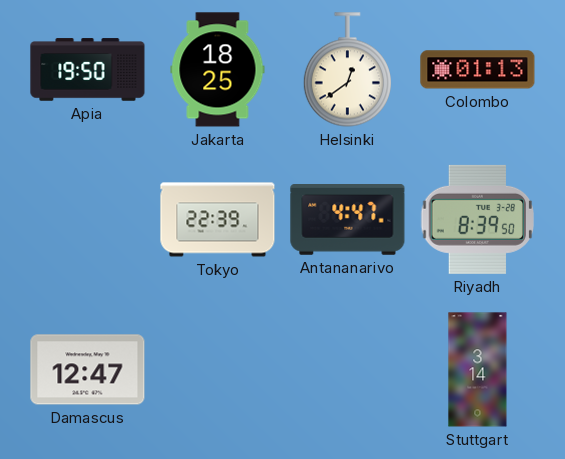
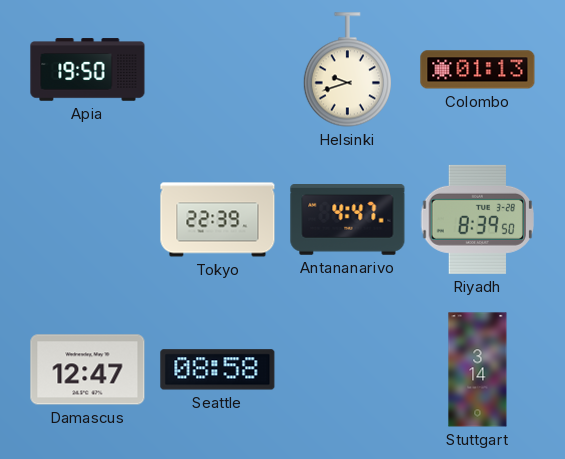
Jakarta: 18:25 -> none (218, 70)
Helsinki: 12:39 -> 9:42 (347, 70)
Seattle: none -> 08:58 (218, 370)
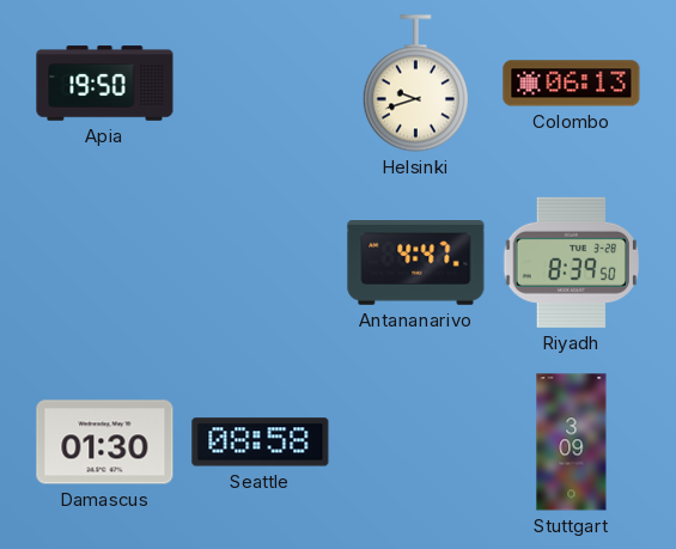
Colombo: 01:13 -> 06:13 (572, 84)
Tokyo: 22:39 -> none (218, 220)
Damascus: 12:47 -> 01:30 (105, 443)
Stuttgart: 3:14 -> 3:09 (572, 443)
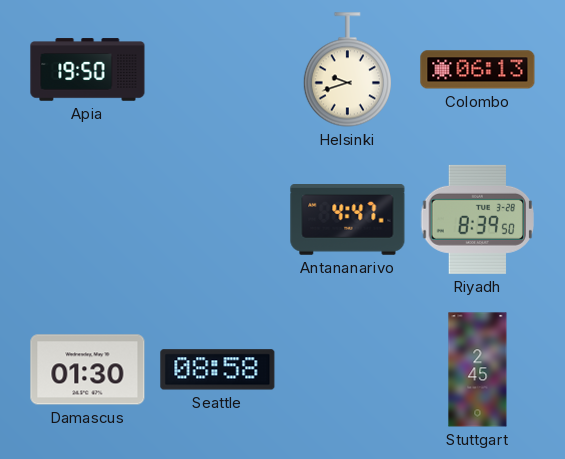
Stuttgart: 3:09 -> 2:45 (478, 370)
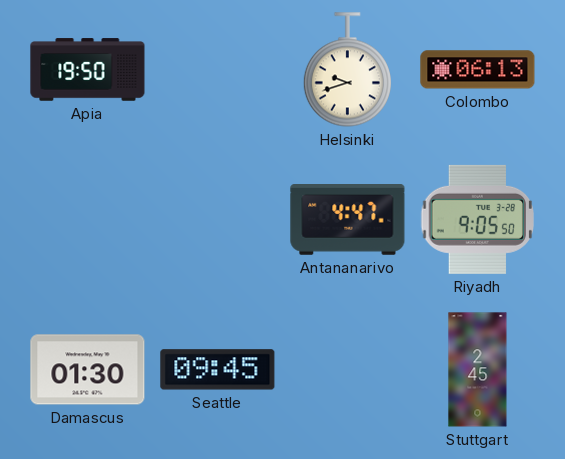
Riyadh: 8:39 -> 9:05 (478, 219)
Seattle: 08:58 -> 09:45 (218, 370)
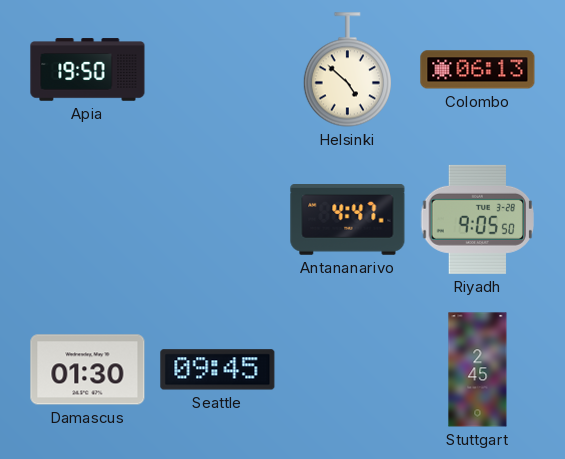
Helsinki: 9:42 -> 4:52 (347, 70)
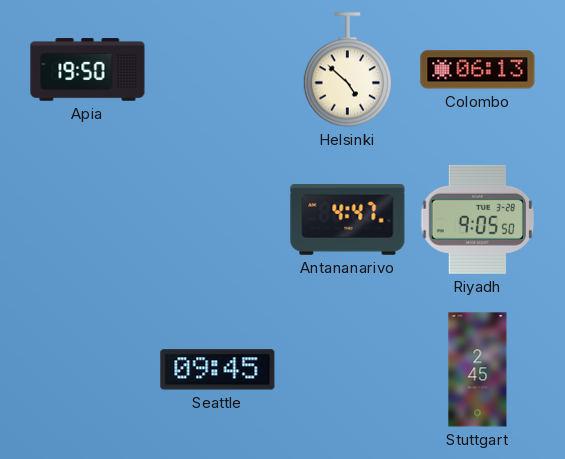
Damascus: 01:30 -> none (88, 370)
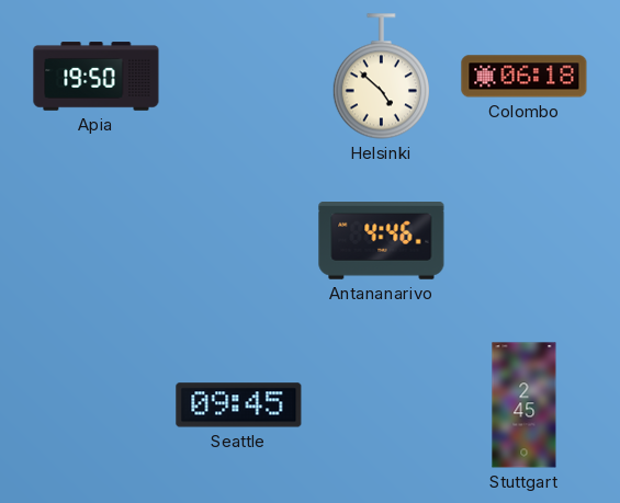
Colombo: 06:13 -> 06:18 (525, 77)
Antananarivo: 4:47 -> 4:46 (382, 241)
Riyadh: 9:05 -> none (478, 219)
